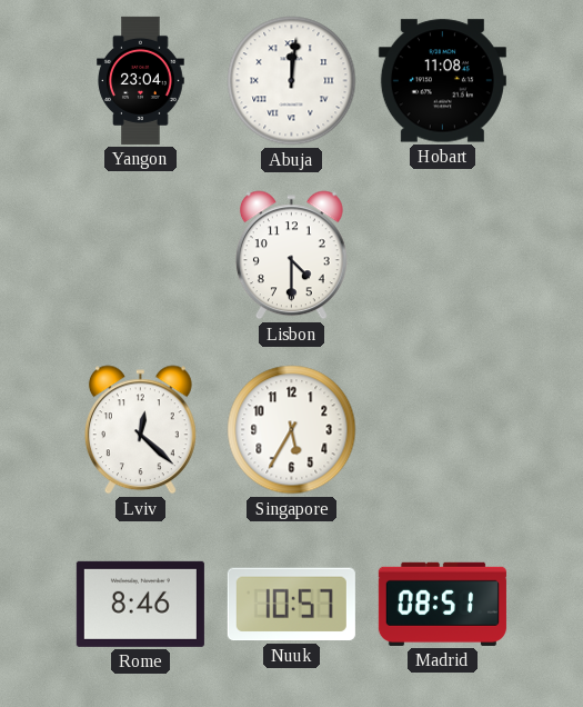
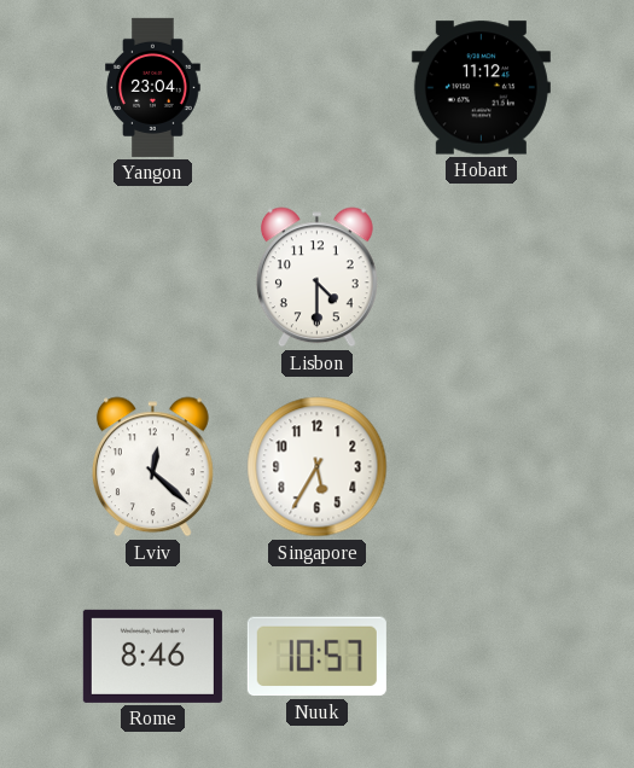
Abuja: 12:01 -> none (292, 81)
Hobart: 11:08 -> 11:12 (481, 88)
Madrid: 08:51 -> none (442, 604)
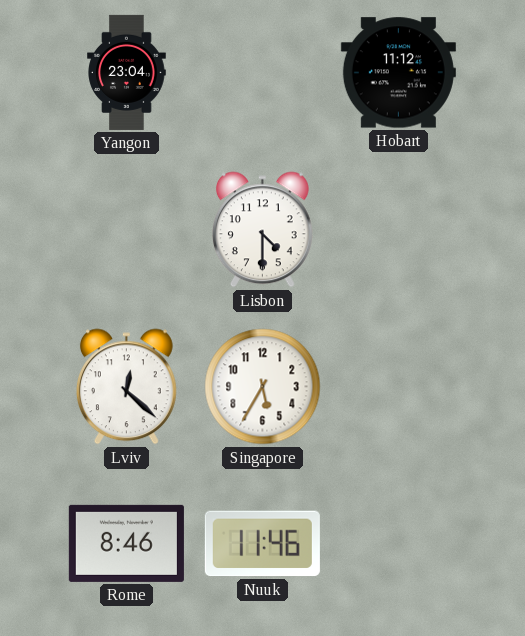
Nuuk: 10:57 -> 11:46 (262, 544)
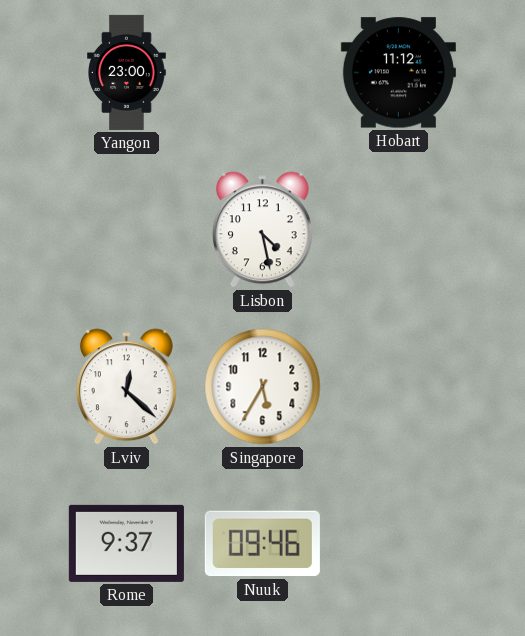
Yangon: 23:04 -> 23:00 (127, 72)
Lisbon: 4:30 -> 4:28 (262, 230)
Rome: 8:46 -> 9:37 (126, 543)
Nuuk: 11:46 -> 09:46 (262, 544)
